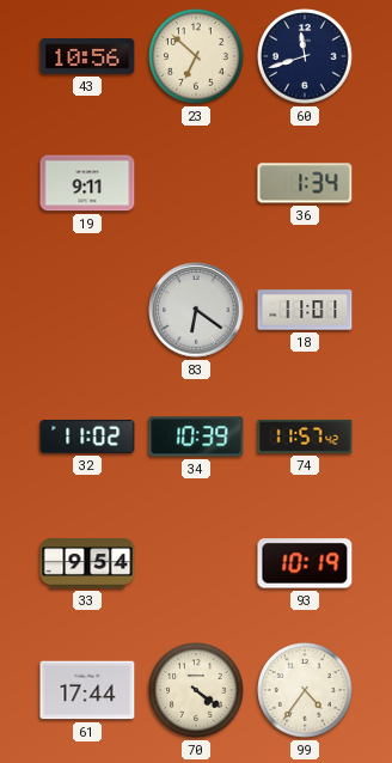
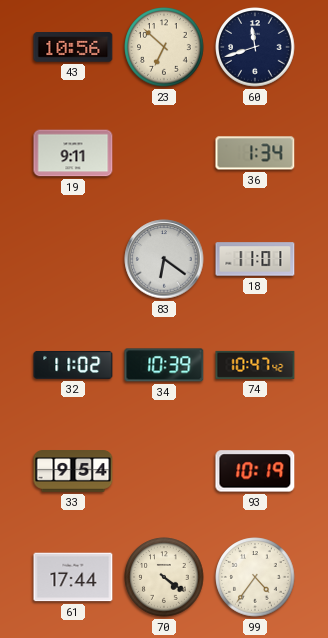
74: 11:57 -> 10:47 (255, 365)
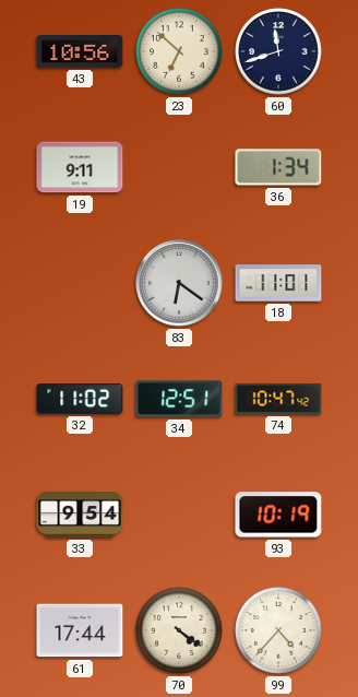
34: 10:39 -> 12:51 (179, 399)
99: 4:36 -> 4:37 (278, 630)
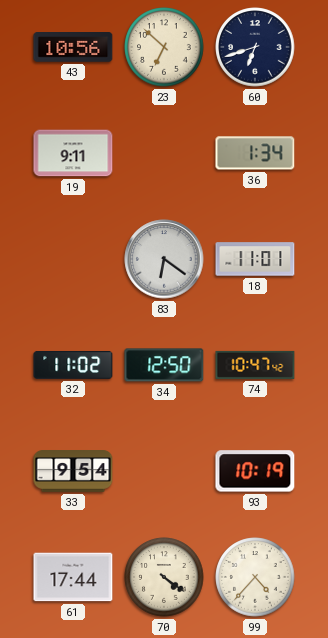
60: 11:42 -> 6:42 (255, 47)
34: 12:51 -> 12:50 (164, 365)
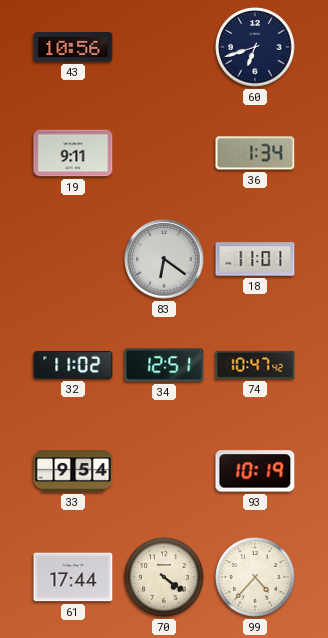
23: 6:52 -> none (164, 47)
34: 12:50 -> 12:51 (164, 365)
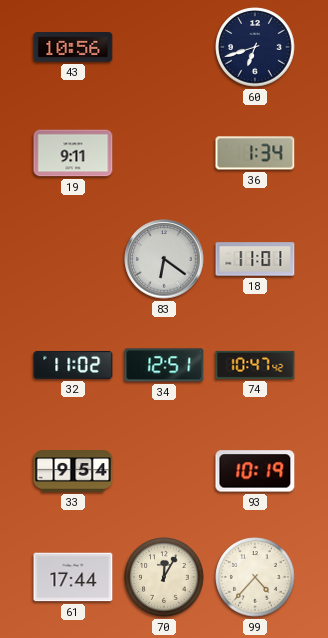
70: 4:21 -> 12:05 (164, 577)
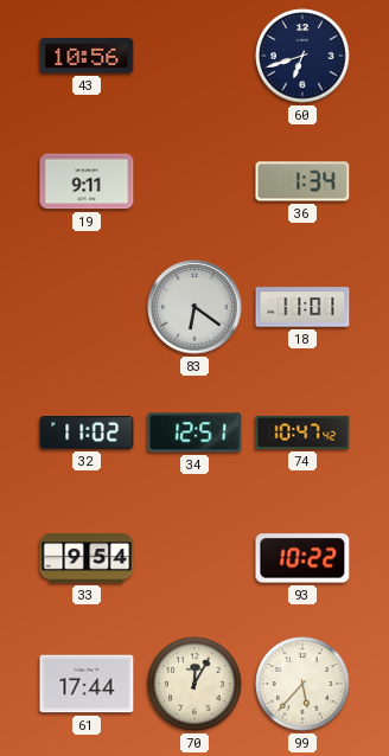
93: 10:19 -> 10:22 (302, 558)
99: 4:37 -> 5:37 (302, 684)
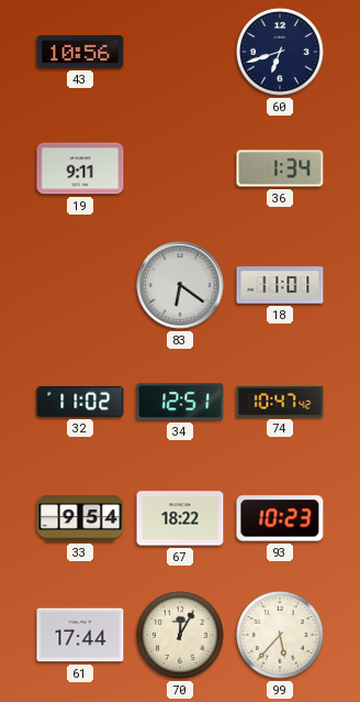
67: none -> 18:22 (180, 518)
93: 10:22 -> 10:23 (280, 518)
